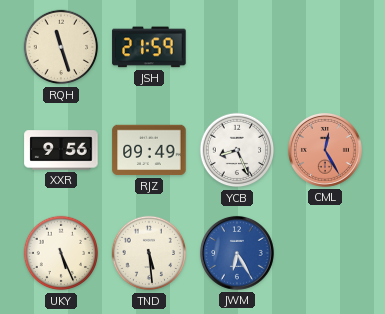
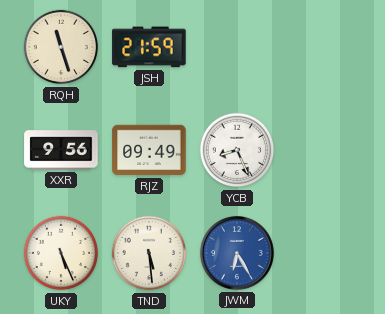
CML: 12:25 -> none (325, 150)
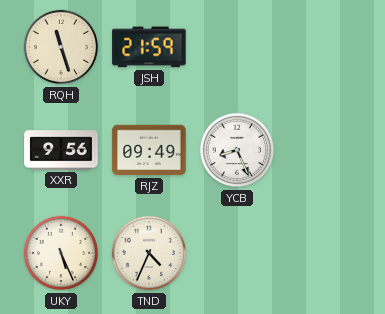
TND: 5:29 -> 4:34 (149, 253)
JWM: 6:25 -> none (237, 253)
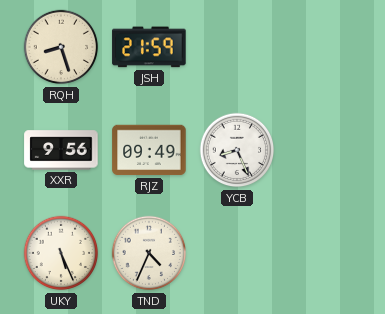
RQH: 11:27 -> 8:27 (61, 47)
